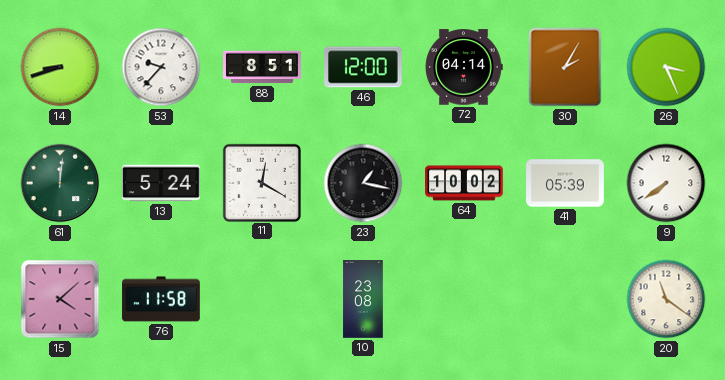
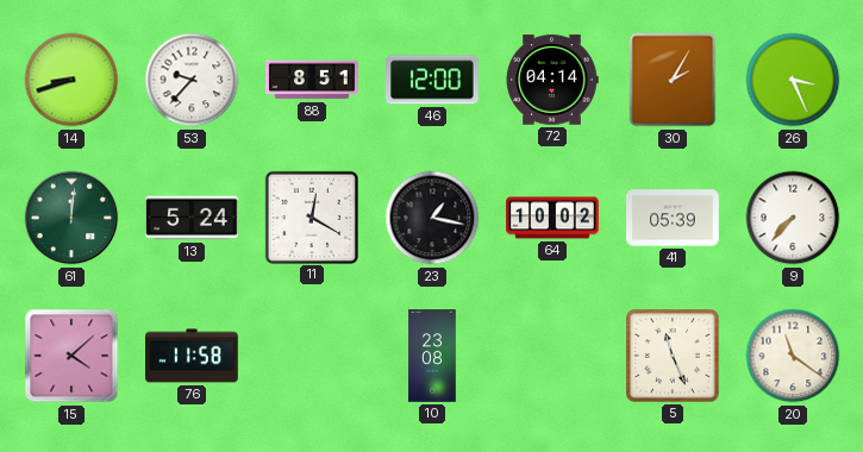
9: 7:39 -> 7:37 (793, 218)
5: none -> 11:26 (674, 357)
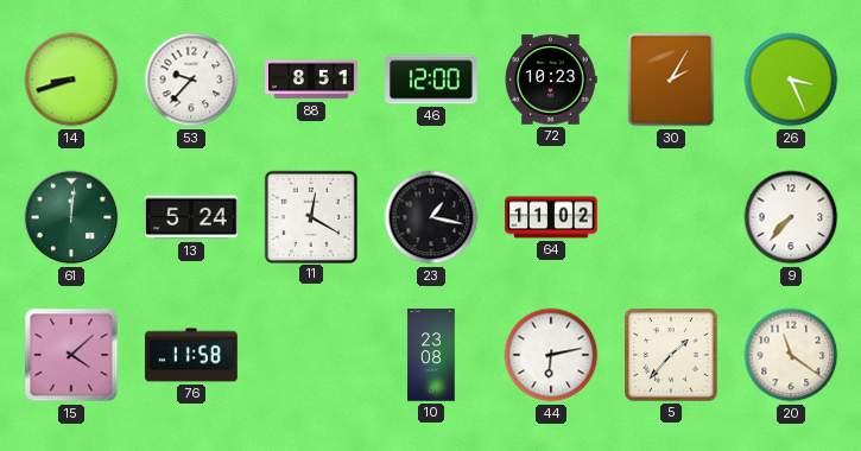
72: 04:14 -> 10:23 (551, 80)
64: 10:02 -> 11:02 (551, 217)
41: 05:39 -> none (673, 218)
44: none -> 6:13 (551, 355)
5: 11:26 -> 1:37 (672, 356)
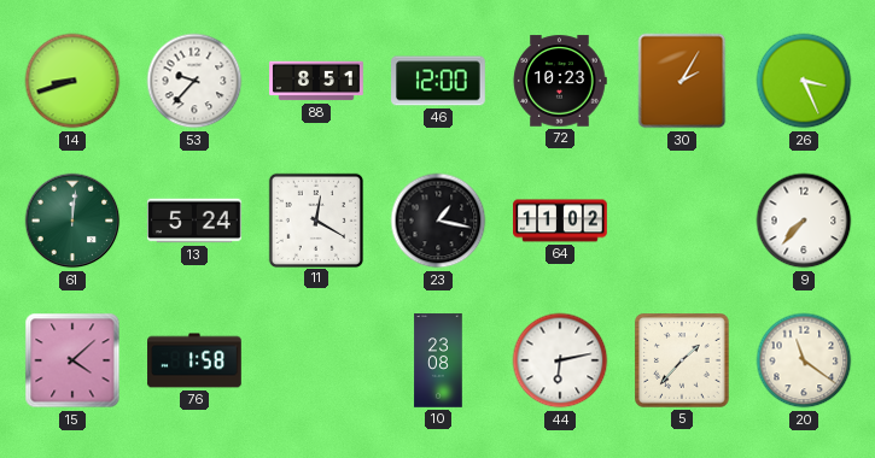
76: 11:58 -> 1:58 (194, 360)
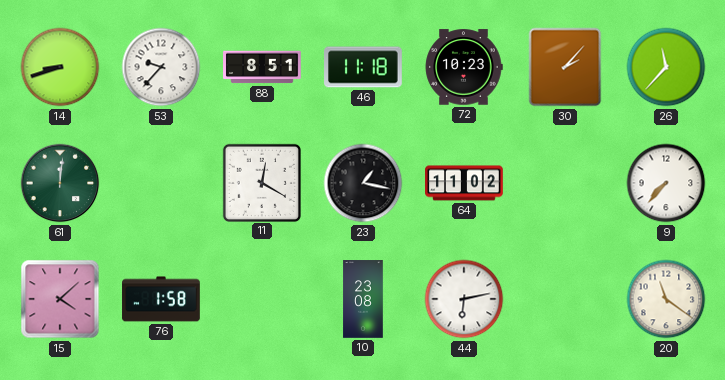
46: 12:00 -> 11:18 (363, 67)
30: 2:05 -> 2:07 (565, 67)
26: 3:26 -> 11:37 (666, 67)
13: 5:24 -> none (194, 221)
5: 1:37 -> none (683, 362)
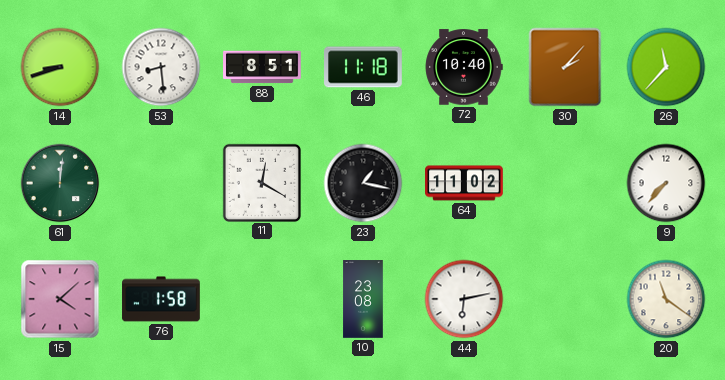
53: 9:37 -> 8:29 (161, 67)
72: 10:23 -> 10:40 (464, 67)
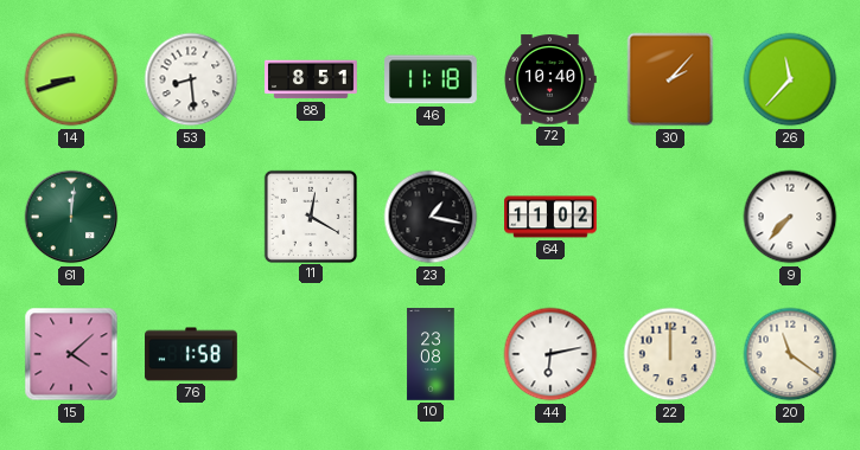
22: none -> 12:00 (670, 354)
